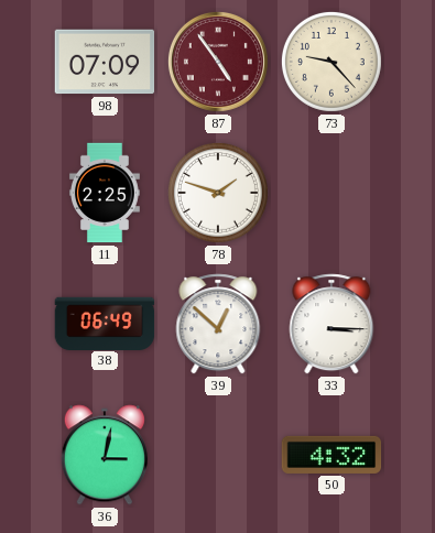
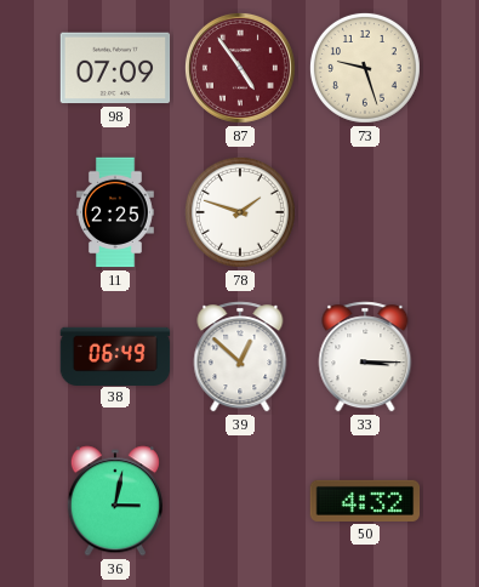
73: 9:23 -> 9:27 (365, 68)
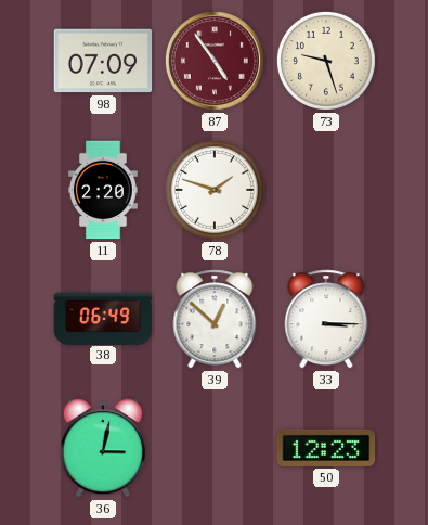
11: 2:25 -> 2:20 (103, 190)
50: 4:32 -> 12:23 (326, 448)
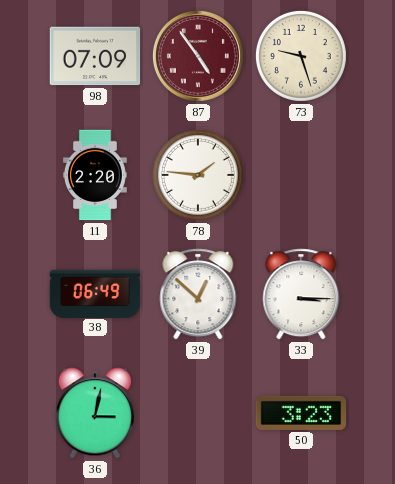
78: 1:48 -> 1:46 (198, 175)
50: 12:23 -> 3:23 (301, 413)
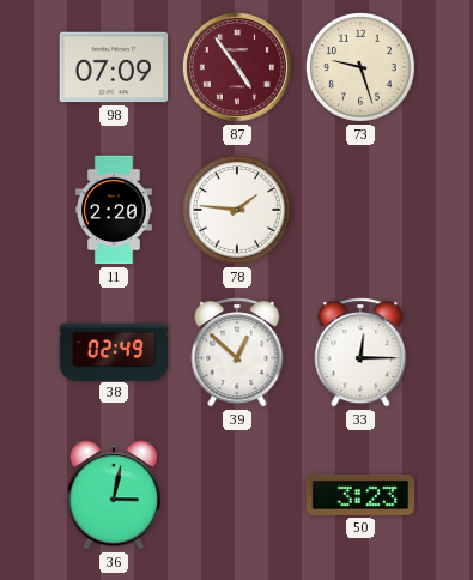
38: 06:49 -> 02:49 (114, 351)
33: 3:15 -> 12:15 (360, 352)
